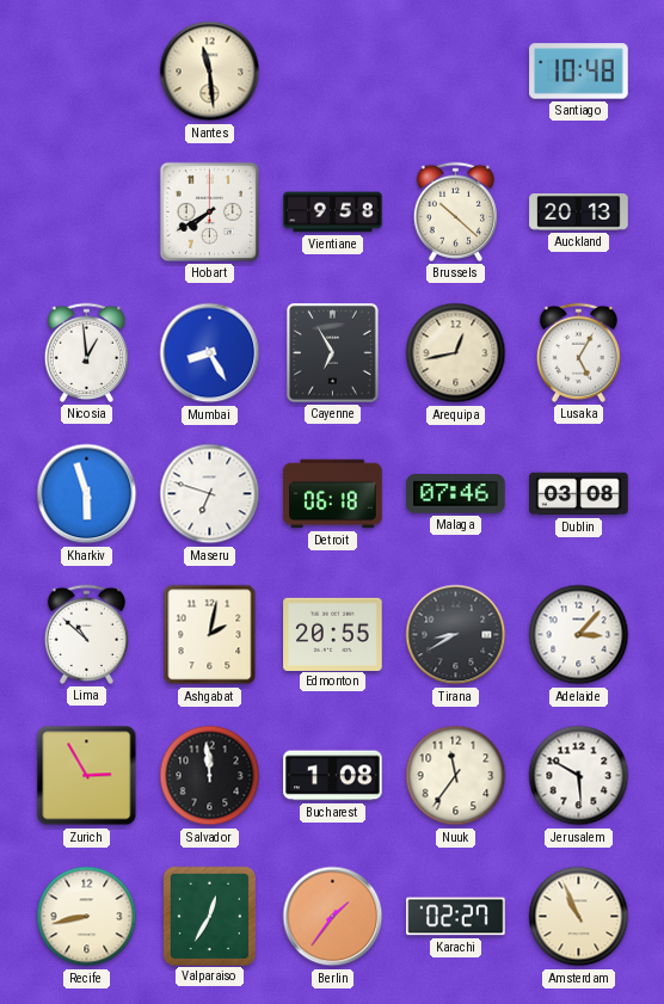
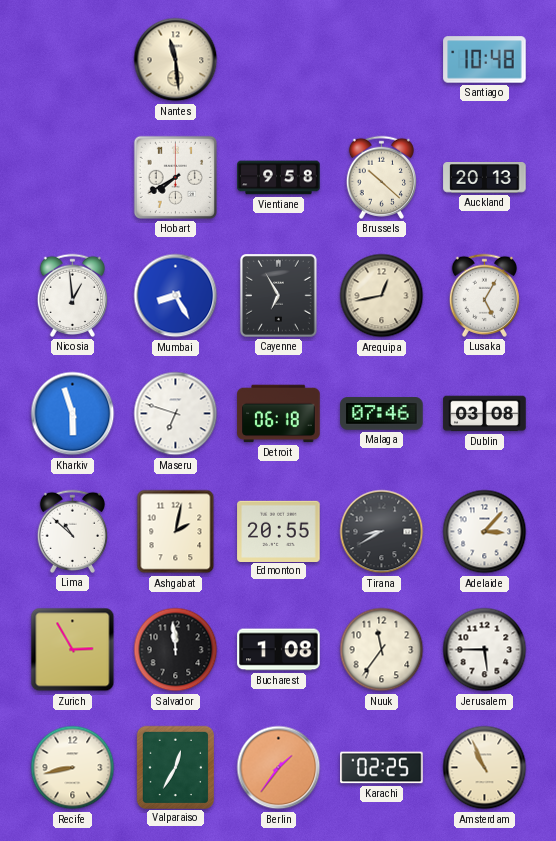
Jerusalem: 5:50 -> 5:45 (485, 650)
Karachi: 02:27 -> 02:25 (382, 768)
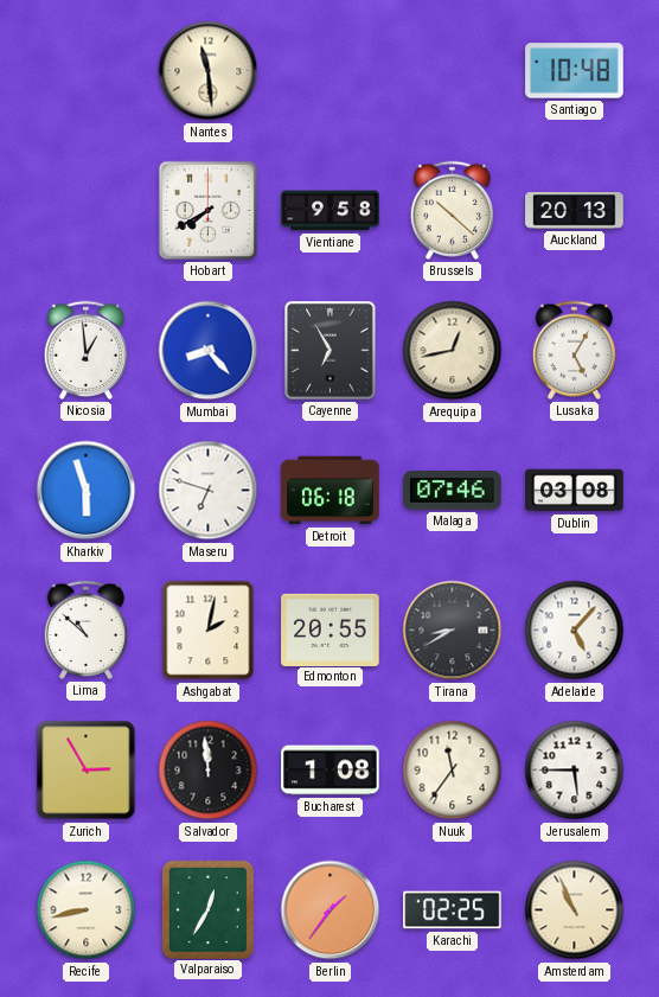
Mumbai: 8:25 -> 8:23 (209, 351)
Adelaide: 3:07 -> 5:07 (575, 631)
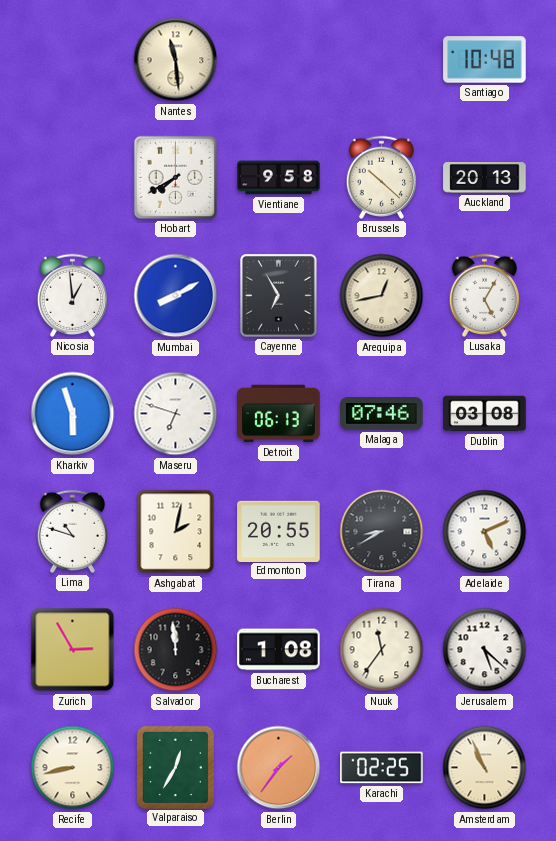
Mumbai: 8:23 -> 8:10 (176, 296)
Detroit: 06:18 -> 06:13 (279, 414)
Lima: 10:52 -> 10:48 (72, 531)
Adelaide: 5:07 -> 5:11 (485, 532)
Jerusalem: 5:45 -> 5:22 (485, 650)
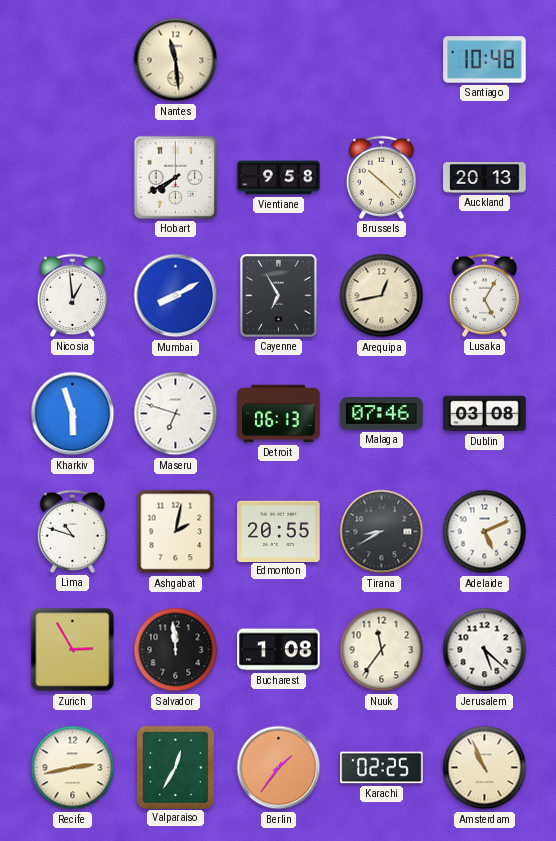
Recife: 8:43 -> 2:43 (73, 768)
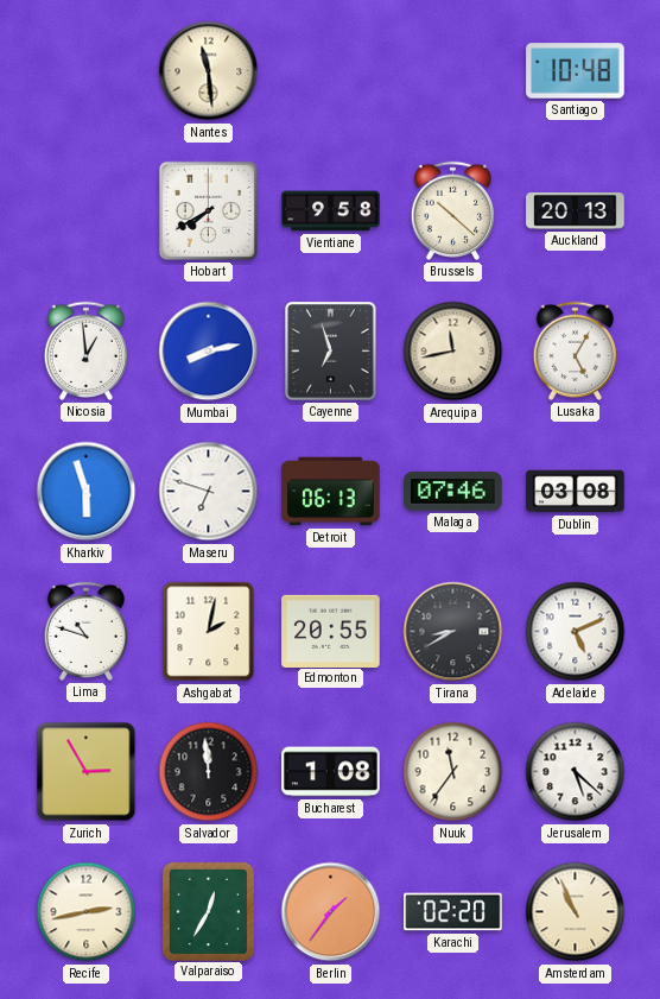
Mumbai: 8:10 -> 8:13 (209, 352)
Cayenne: 6:55 -> 6:57 (330, 352)
Arequipa: 12:43 -> 11:43 (453, 352)
Karachi: 02:25 -> 02:20 (453, 912)
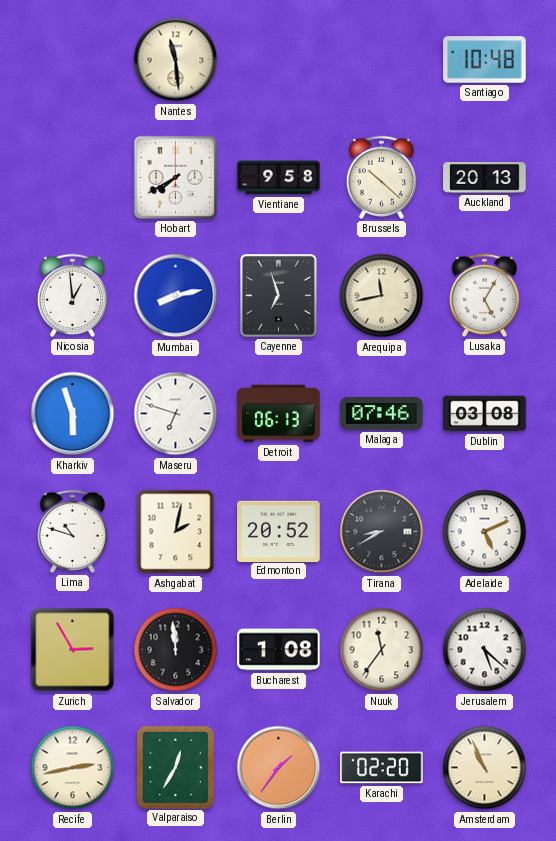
Edmonton: 20:55 -> 20:52 (279, 531)
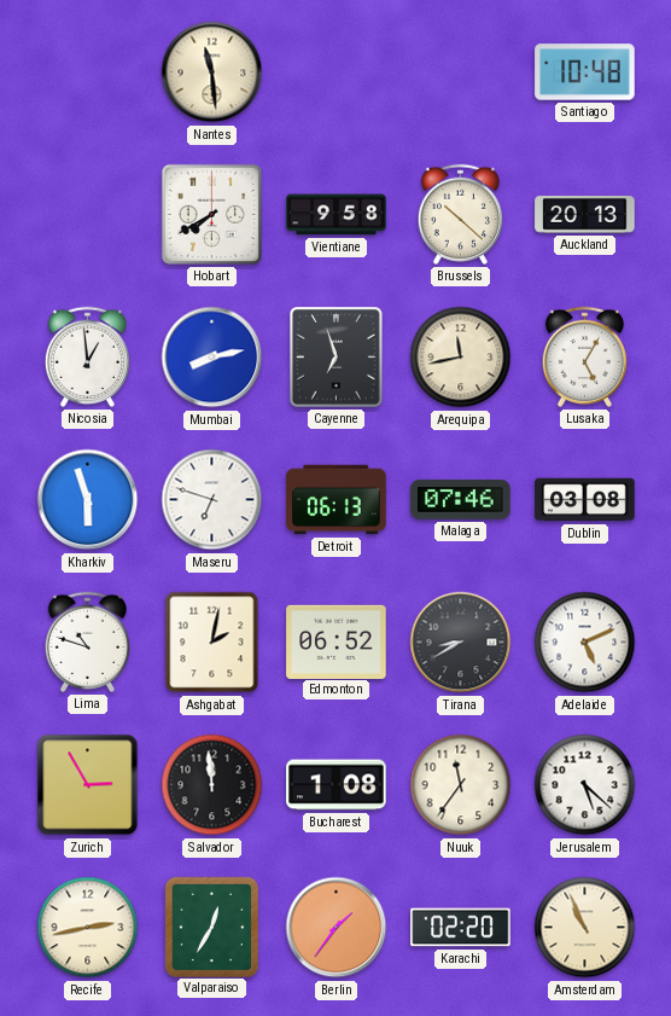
Edmonton: 20:52 -> 06:52 (337, 641)
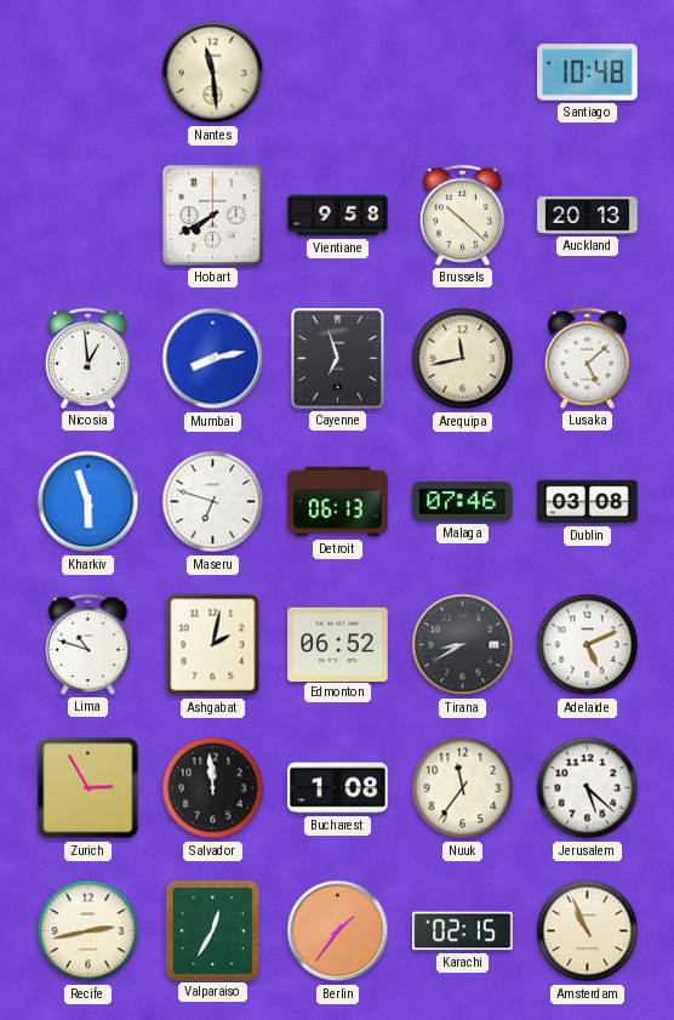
Lusaka: 5:05 -> 5:08 (587, 358)
Karachi: 02:20 -> 02:15 (463, 931)
